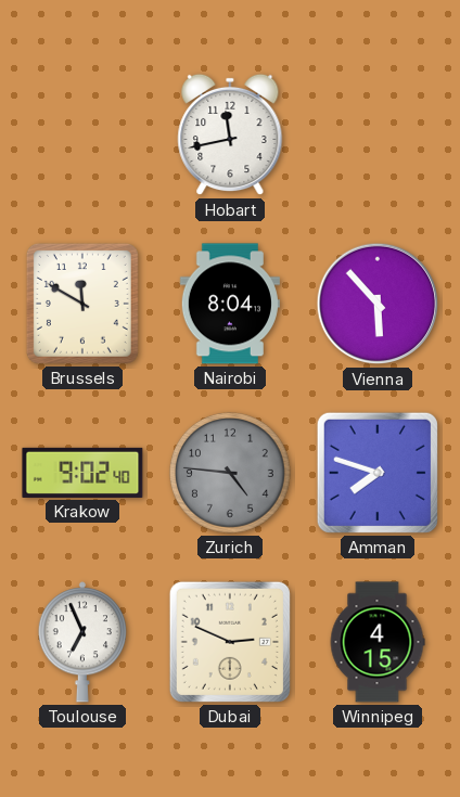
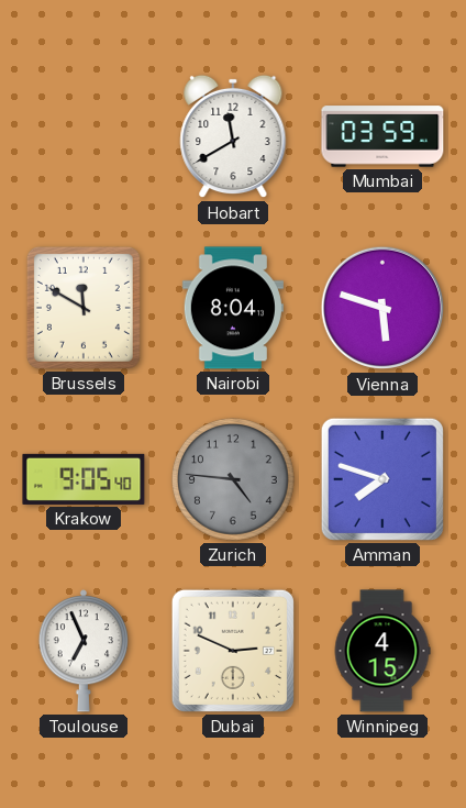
Hobart: 11:43 -> 11:40 (233, 136)
Mumbai: none -> 03:59 (382, 136)
Vienna: 5:53 -> 5:48 (382, 308)
Krakow: 9:02 -> 9:05 (84, 479)
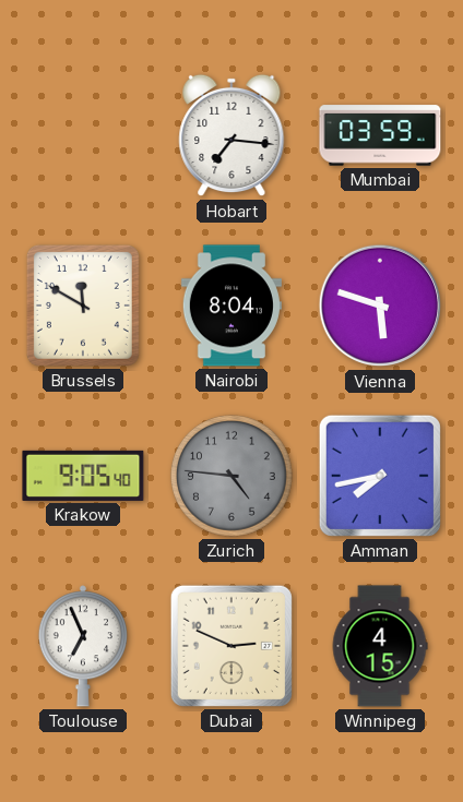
Hobart: 11:40 -> 7:16 (231, 135)
Amman: 7:48 -> 7:43 (380, 476)
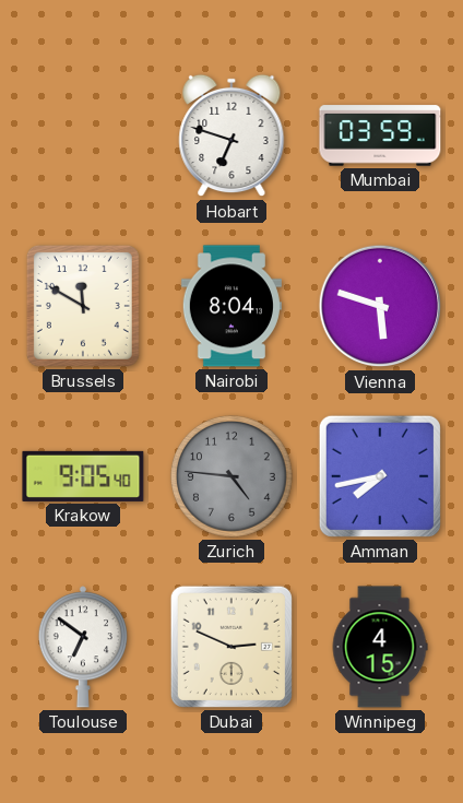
Hobart: 7:16 -> 6:48 (231, 135)
Toulouse: 6:56 -> 6:51 (83, 647)
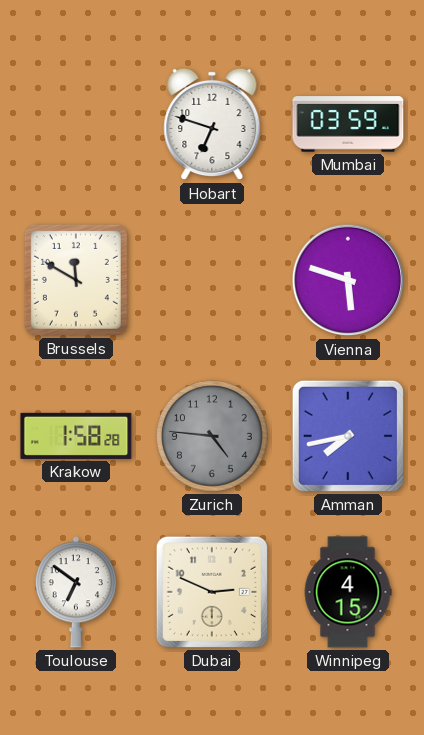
Nairobi: 8:04 -> none (231, 306)
Krakow: 9:05 -> 1:58 (76, 436)
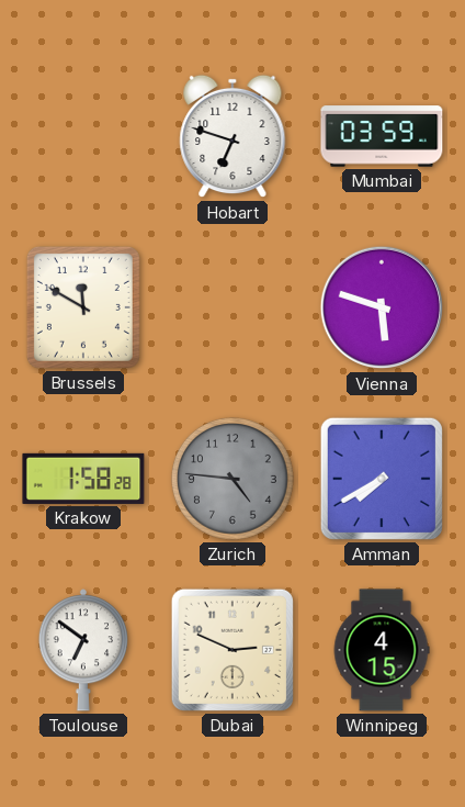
Amman: 7:43 -> 7:40 (382, 479)
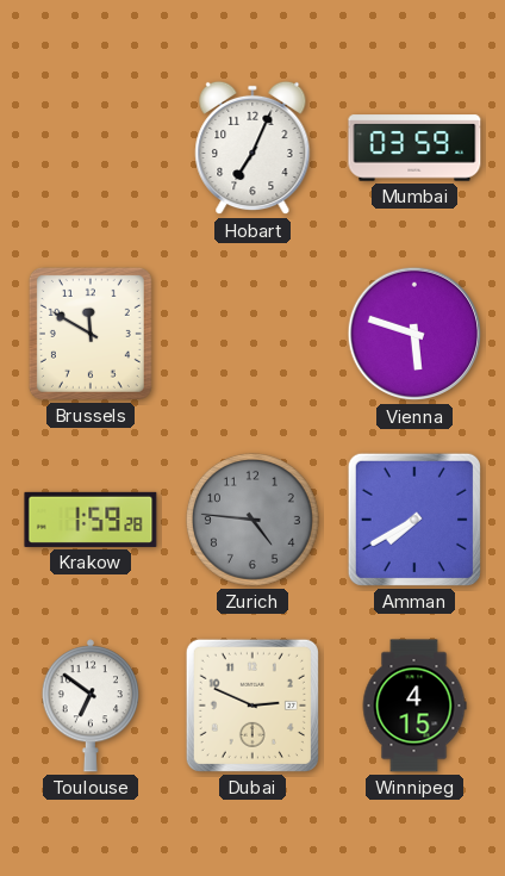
Hobart: 6:48 -> 7:04 (253, 148)
Krakow: 1:58 -> 1:59 (91, 520)
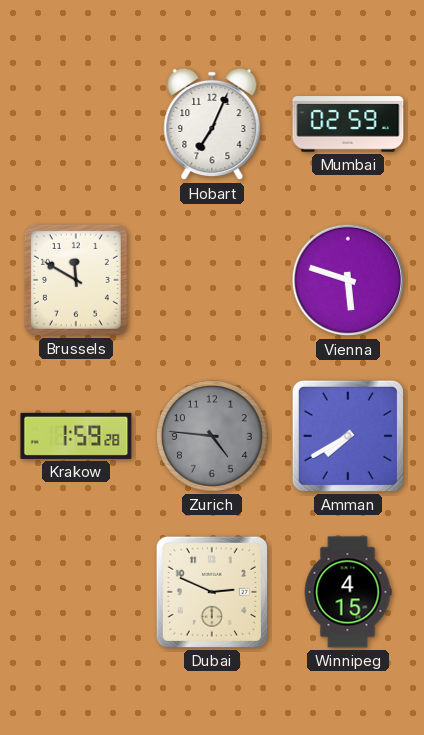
Mumbai: 03:59 -> 02:59 (348, 124)
Toulouse: 6:51 -> none (91, 706)
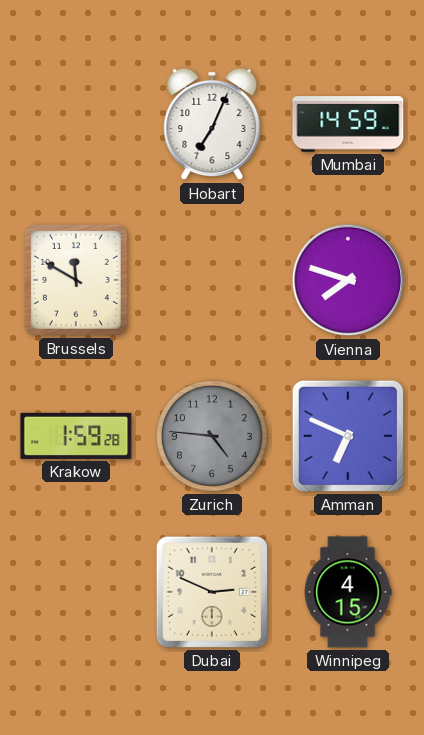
Mumbai: 02:59 -> 14:59 (348, 124)
Vienna: 5:48 -> 7:48 (348, 280)
Amman: 7:40 -> 6:49 (348, 436)
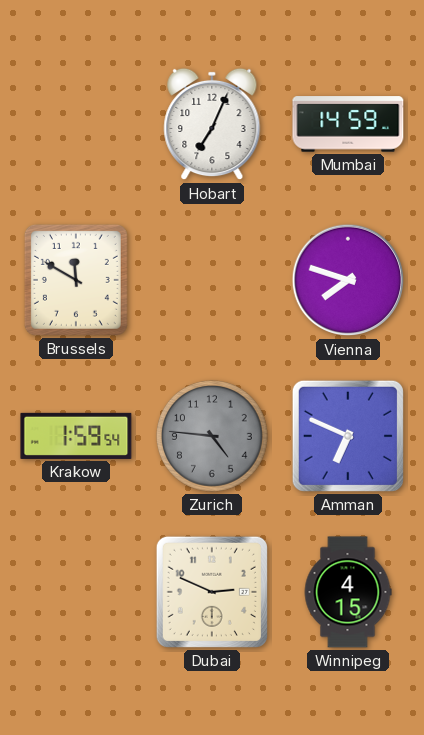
Krakow: 1:59:28 -> 1:59:54 (76, 436)
